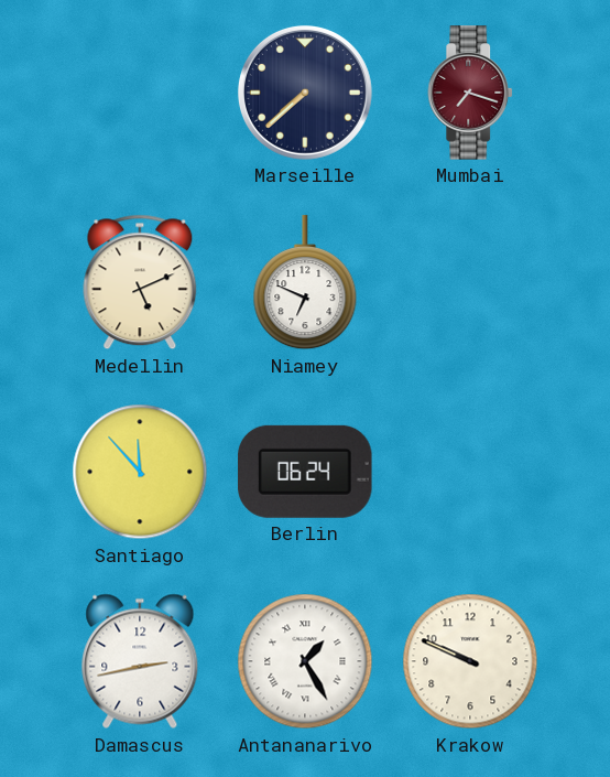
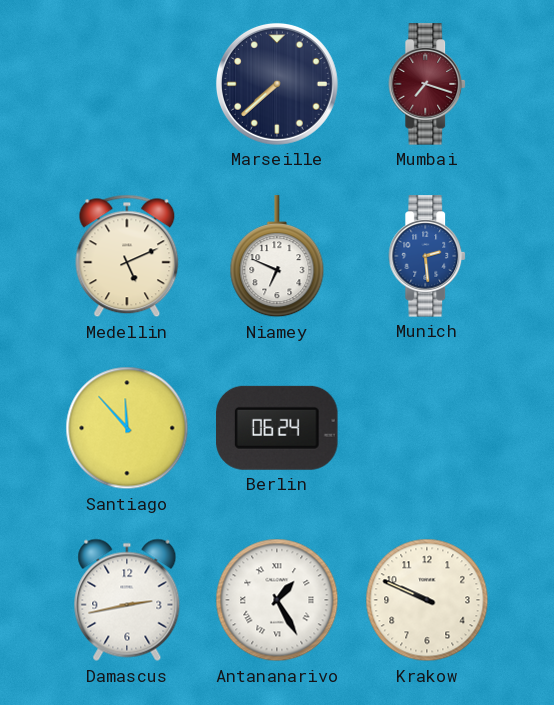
Munich: none -> 2:29 (428, 256)
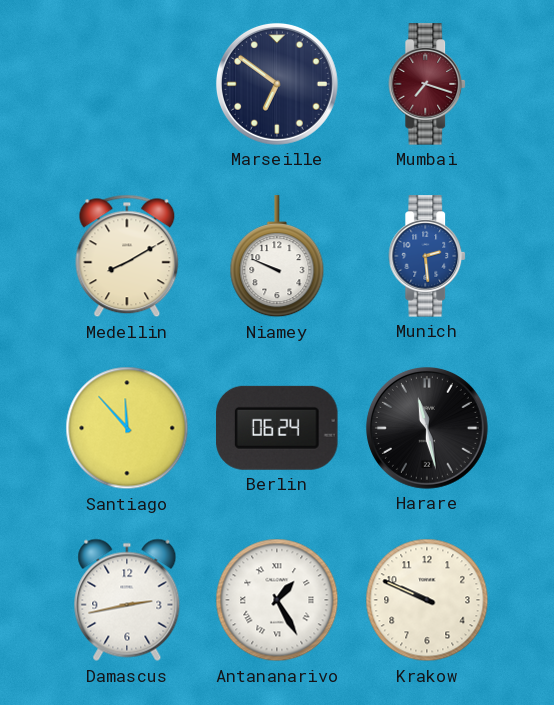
Marseille: 7:38 -> 6:51 (277, 84)
Medellin: 5:11 -> 8:10 (127, 256)
Niamey: 6:49 -> 9:49 (277, 257)
Harare: none -> 11:28 (427, 428)
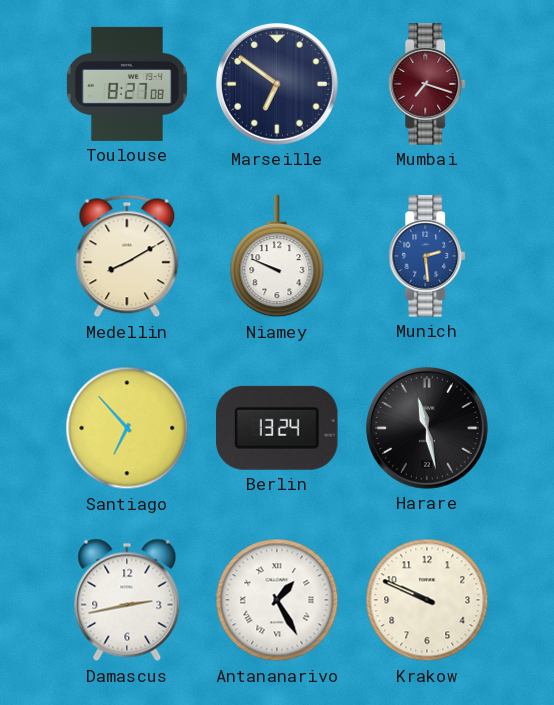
Toulouse: none -> 8:27 (127, 84)
Santiago: 11:53 -> 6:53 (127, 428)
Berlin: 06:24 -> 13:24 (277, 428)
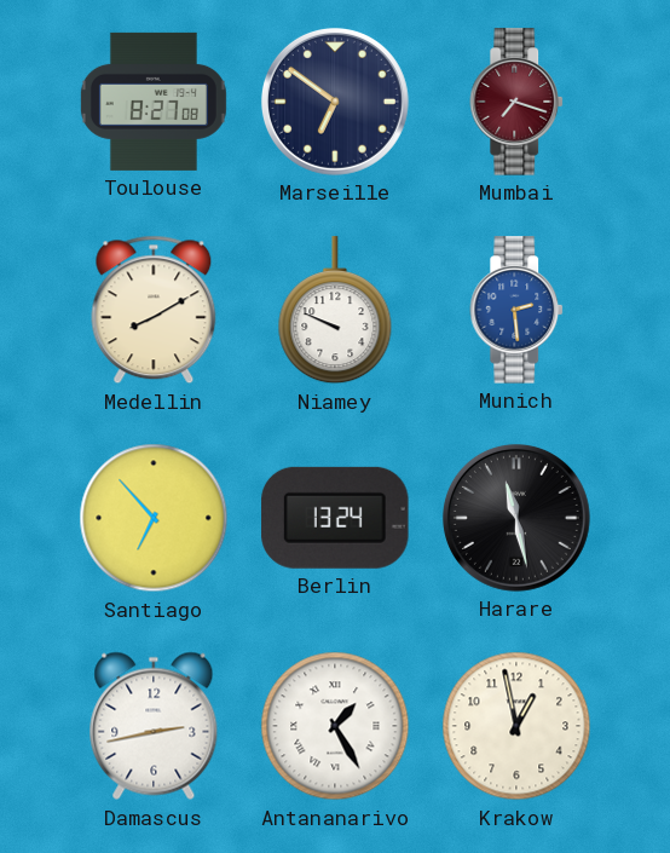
Krakow: 9:49 -> 12:58 (516, 726)
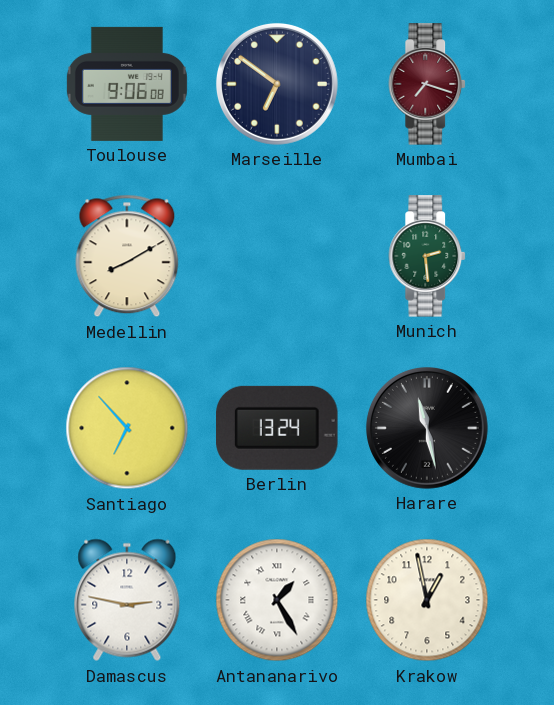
Toulouse: 8:27 -> 9:06 (127, 84)
Niamey: 9:49 -> none (335, 311)
Munich dial: blue -> green (428, 256)
Damascus: 2:43 -> 2:47 (127, 600)
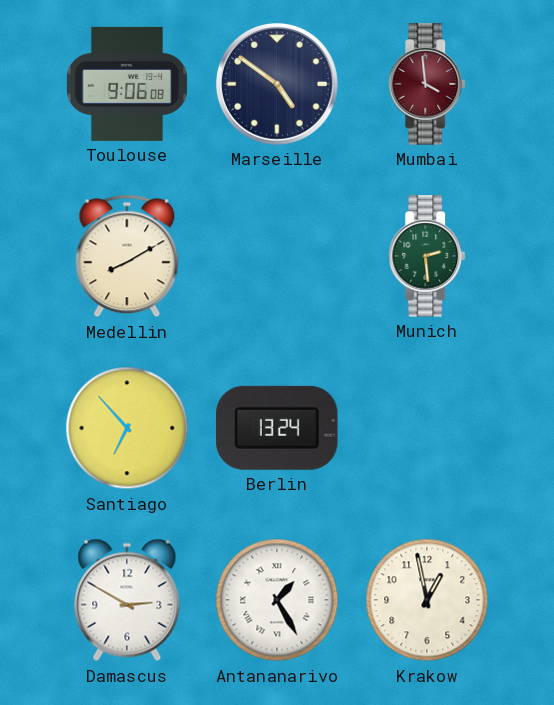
Marseille: 6:51 -> 4:51 (277, 84)
Mumbai: 7:18 -> 3:59 (428, 84)
Harare: 11:28 -> none (427, 428)
Damascus: 2:47 -> 2:50 (127, 600)
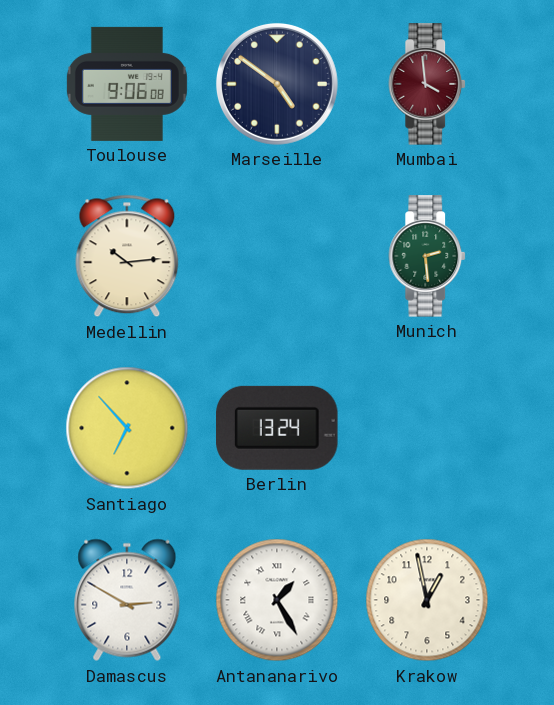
Medellin: 8:10 -> 10:14 (127, 256)
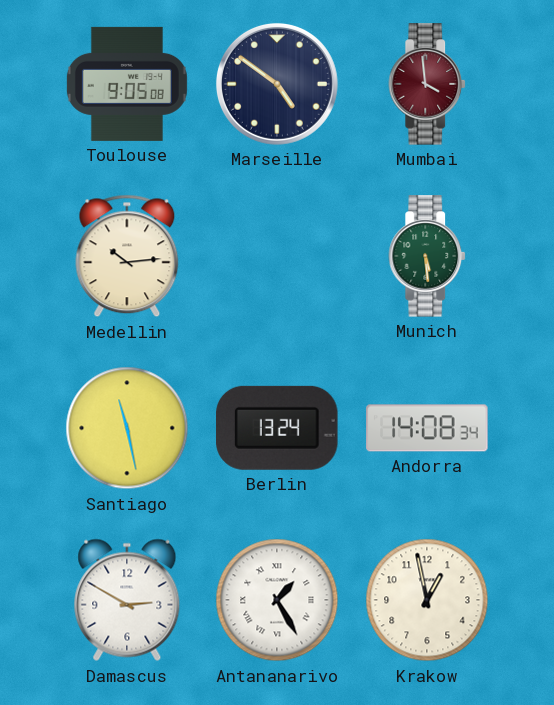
Toulouse: 9:06 -> 9:05 (127, 84)
Munich: 2:29 -> 5:29 (428, 256)
Santiago: 6:53 -> 11:28 (127, 428)
Andorra: none -> 14:08 (427, 428)
